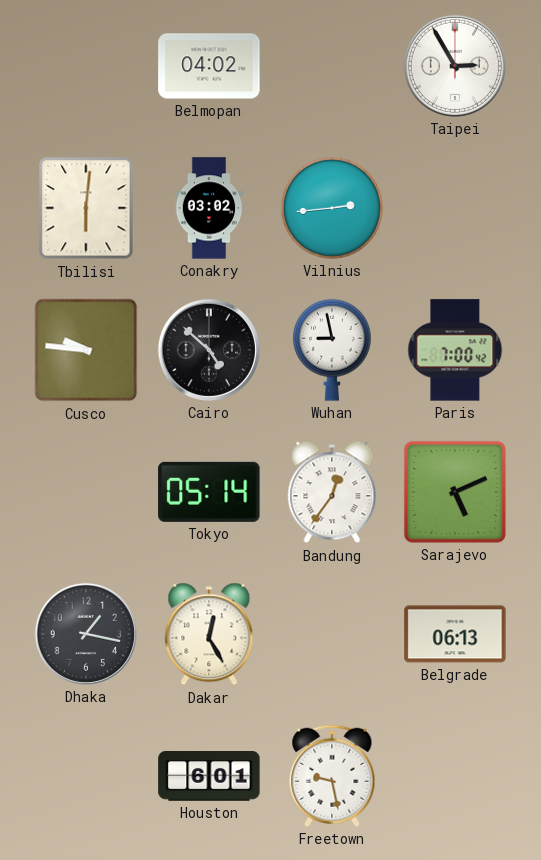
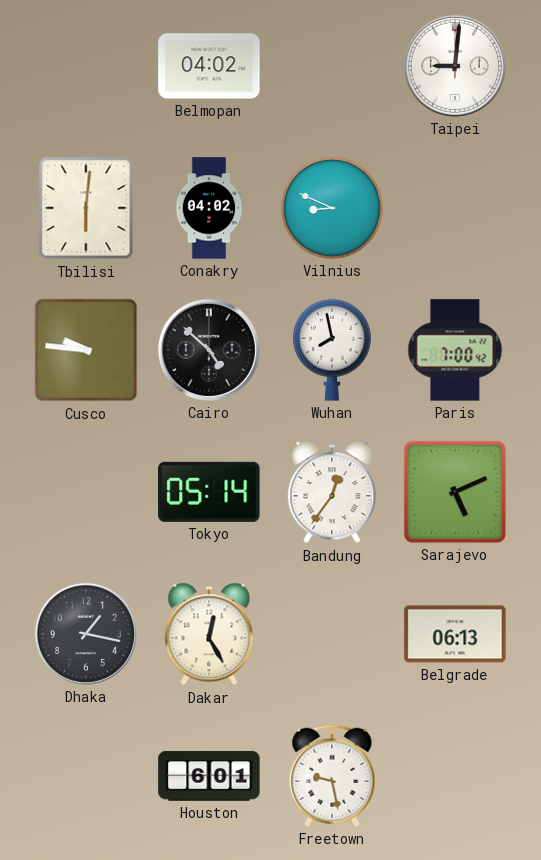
Taipei: 2:55 -> 9:01 (455, 66)
Conakry: 03:02 -> 04:02 (209, 208)
Vilnius: 2:44 -> 8:49 (333, 209)
Wuhan: 8:58 -> 7:58 (332, 350)
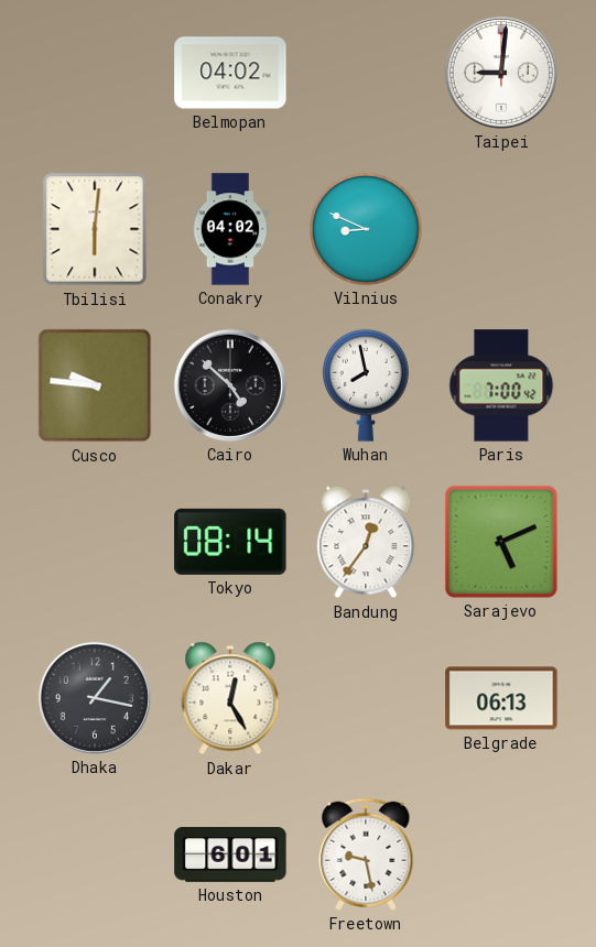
Tokyo: 05:14 -> 08:14 (230, 542)
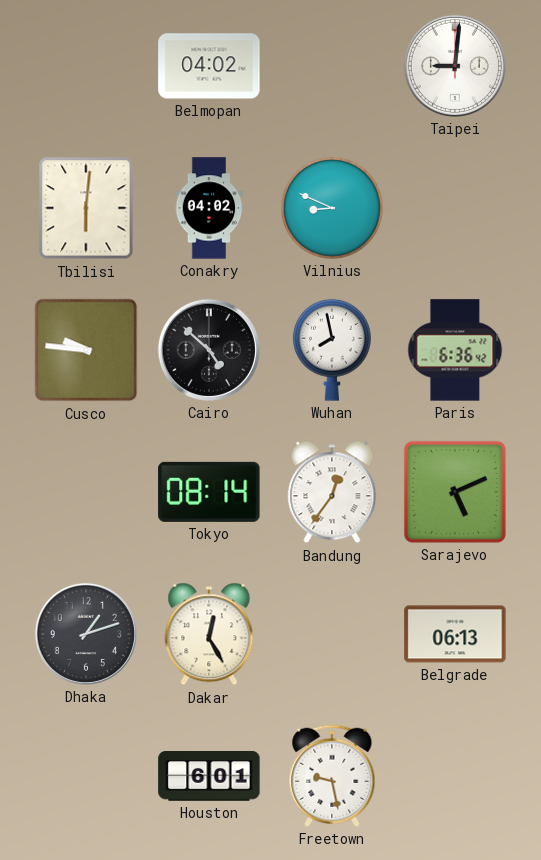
Paris: 7:00 -> 6:36 (455, 350)
Dhaka: 1:17 -> 1:12 (86, 634)
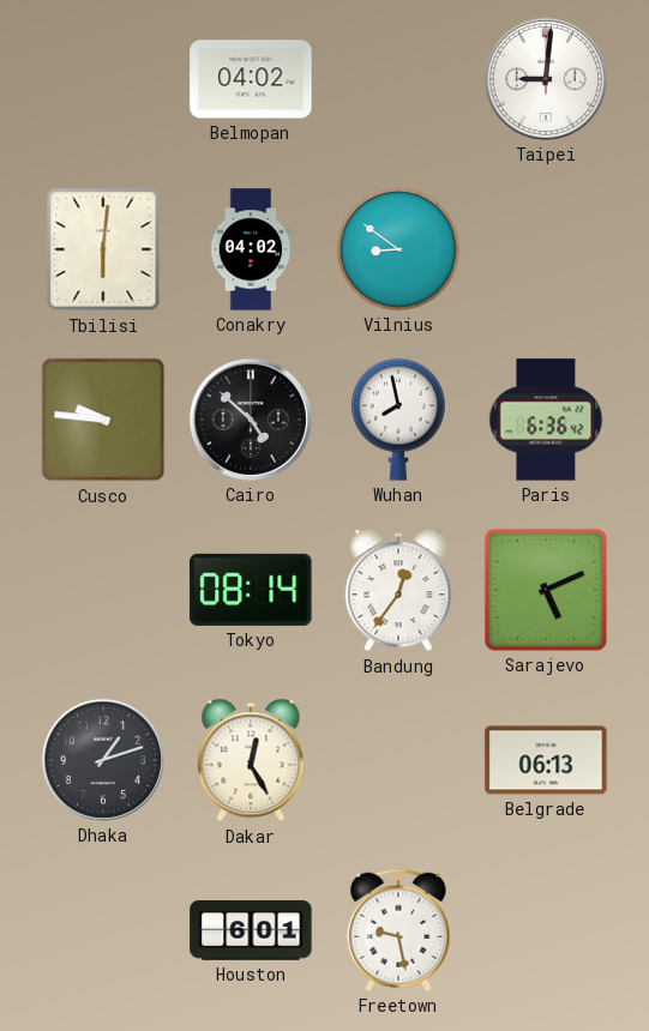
Vilnius: 8:49 -> 8:51 (399, 251)
